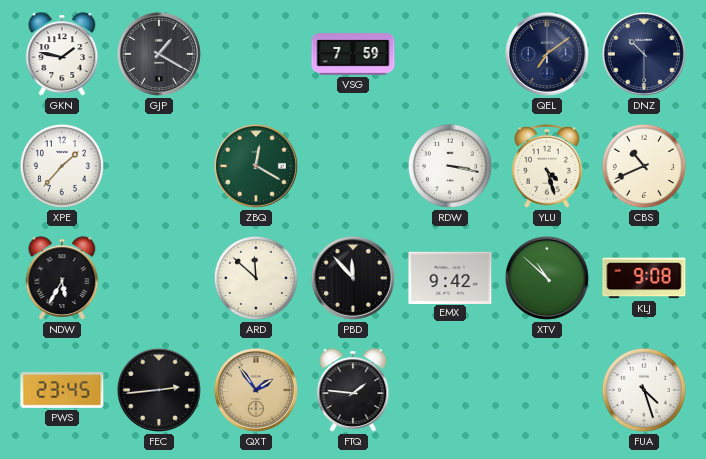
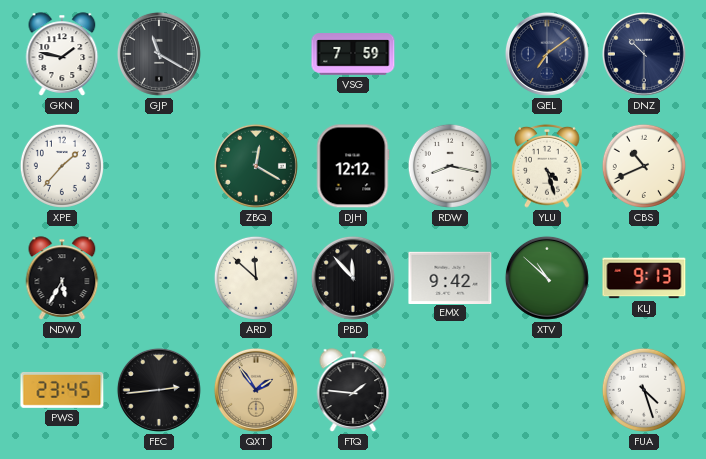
GJP: 1:20 -> 11:20 (159, 54)
DJH: none -> 12:12 (353, 166)
RDW: 3:17 -> 8:17 (450, 166)
KLJ: 9:08 -> 9:13 (644, 278)
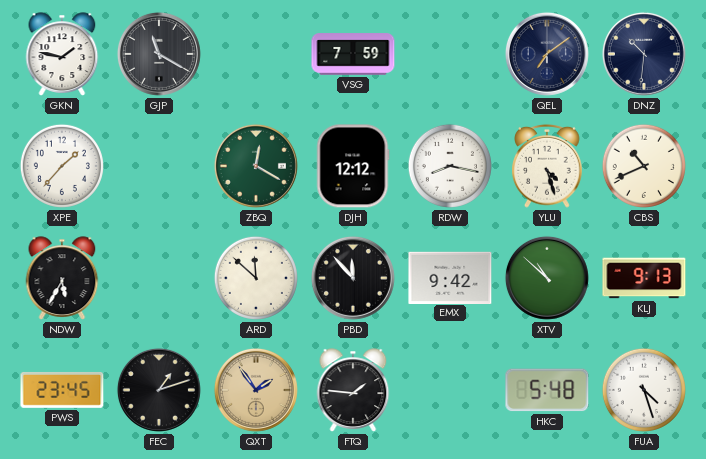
DNZ: 10:30 -> 10:31 (644, 54)
FEC: 2:44 -> 1:12 (159, 390)
HKC: none -> 5:48 (547, 390)
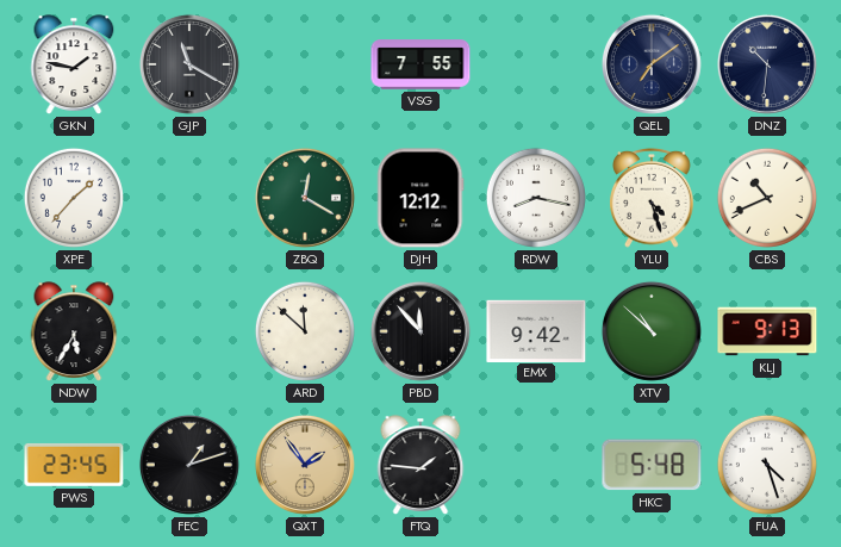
VSG: 7:59 -> 7:55 (420, 64)
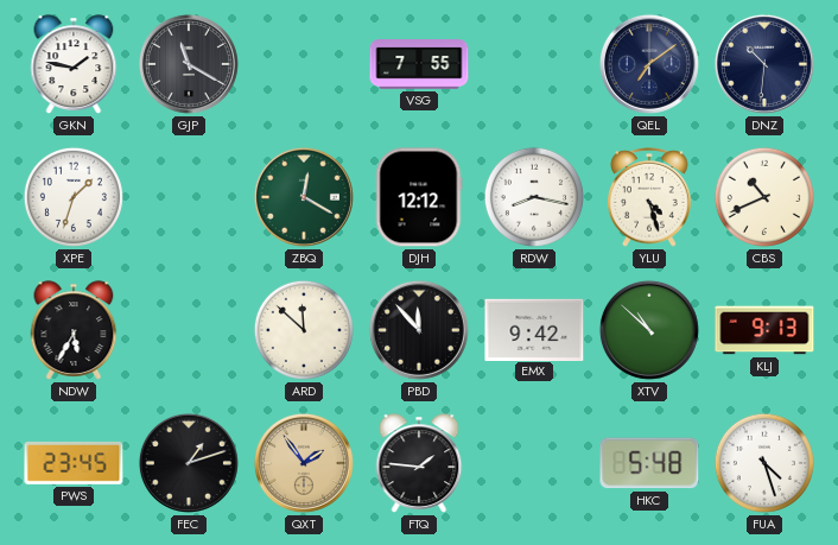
XPE: 1:37 -> 1:33 (74, 197)
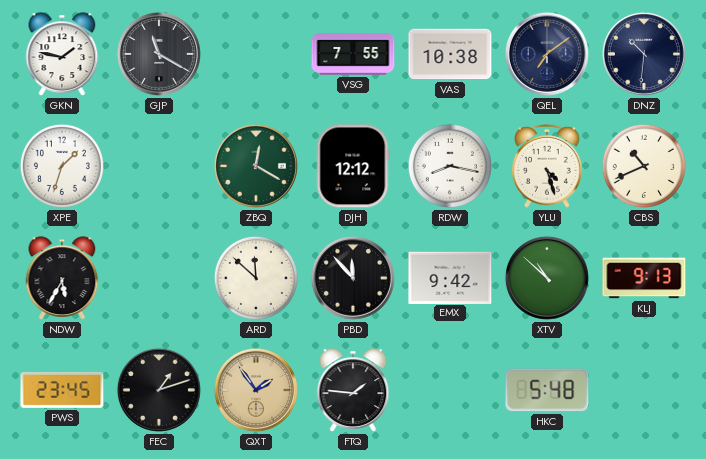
VAS: none -> 10:38 (450, 54)
FUA: 4:27 -> none (764, 463)
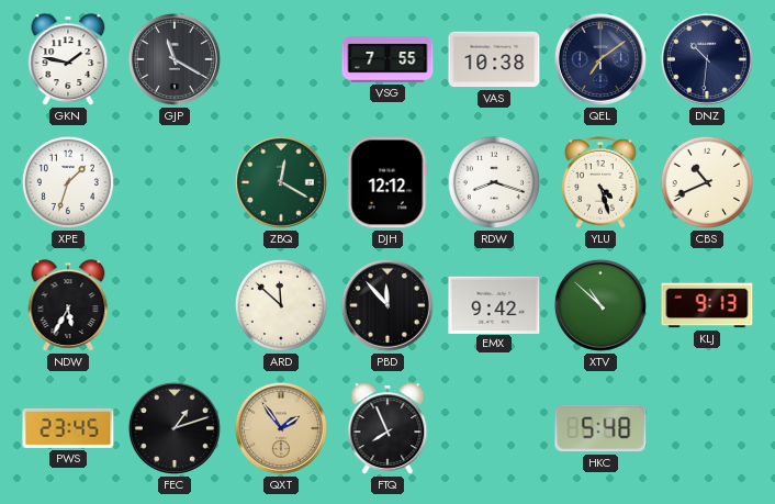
RDW: 8:17 -> 8:18 (494, 182)
FTQ: 1:46 -> 7:56 (387, 428)
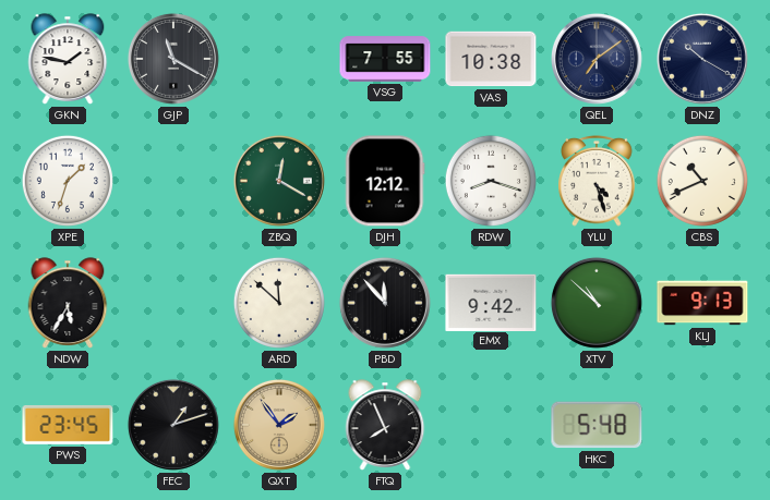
DNZ: 10:31 -> 10:20 (702, 59)
